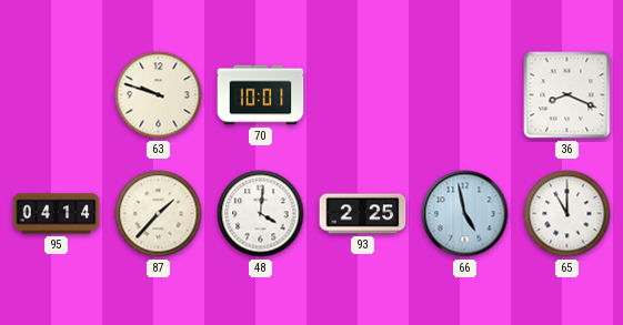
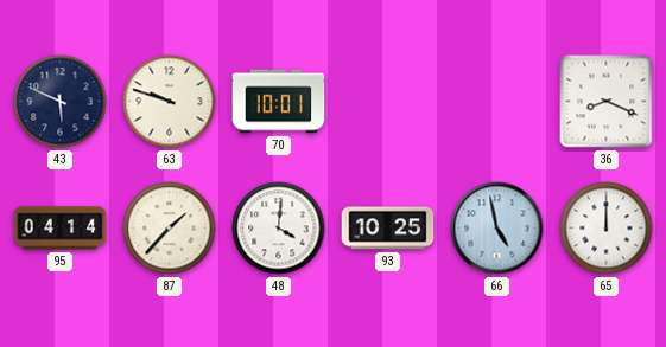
43: none -> 5:49 (61, 102)
93: 2:25 -> 10:25 (388, 229)
65: 11:00 -> 12:00 (607, 229)
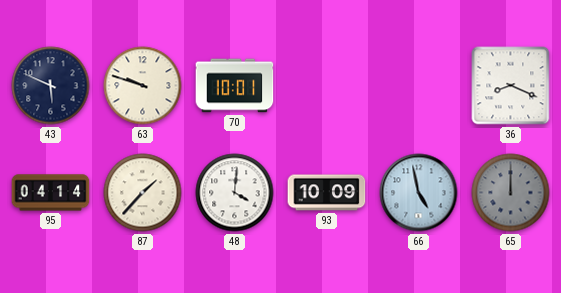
93: 10:25 -> 10:09 (327, 193)
65 dial: white -> grey (511, 193)
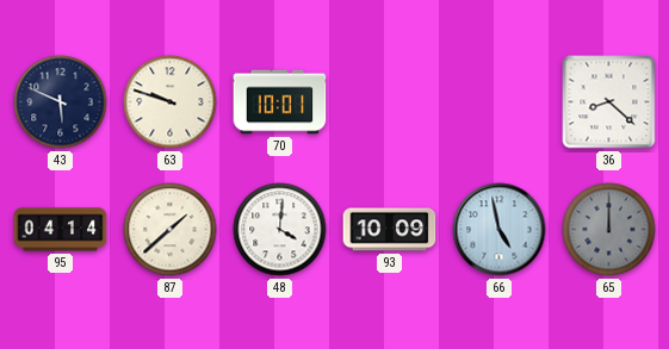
36: 8:19 -> 8:22 (609, 102)
87: 1:37 -> 1:38 (171, 230)
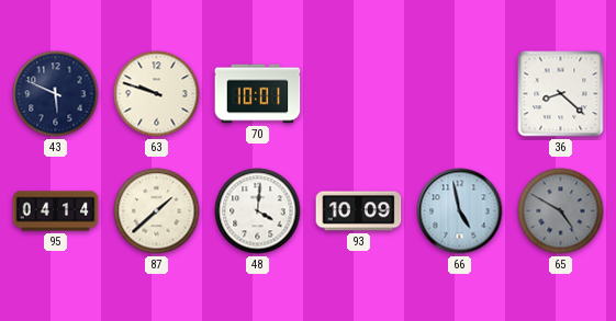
65: 12:00 -> 4:50 (561, 211)
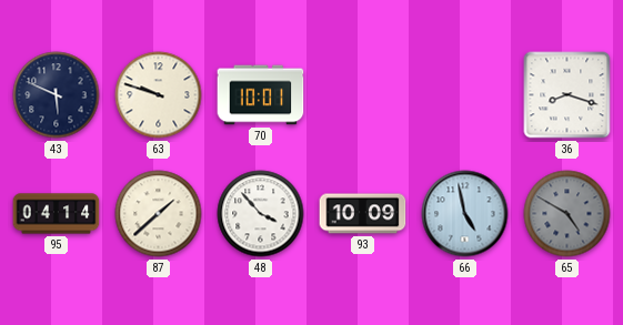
36: 8:22 -> 8:18 (567, 95)
48: 4:01 -> 3:53 (261, 214)
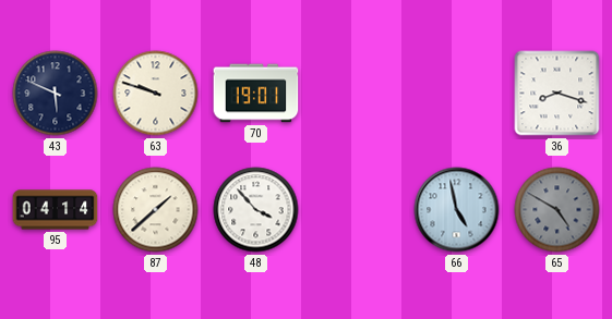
70: 10:01 -> 19:01 (256, 94)
93: 10:09 -> none (363, 214)
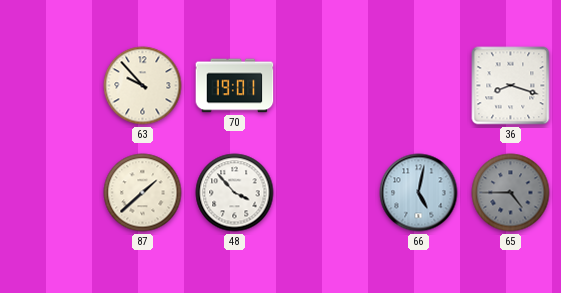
43: 5:49 -> none (56, 94)
63: 9:48 -> 9:53 (143, 86)
95: 04:14 -> none (56, 210)
66: 4:58 -> 5:02 (419, 193)
65: 4:50 -> 4:45 (511, 193)
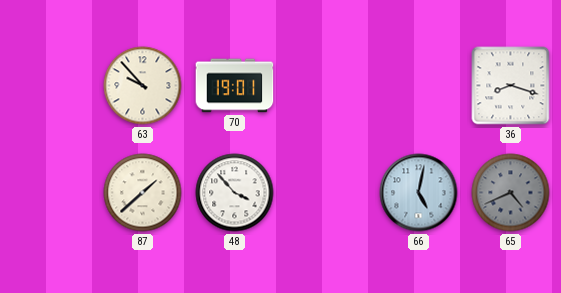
65: 4:45 -> 4:41 (511, 193)
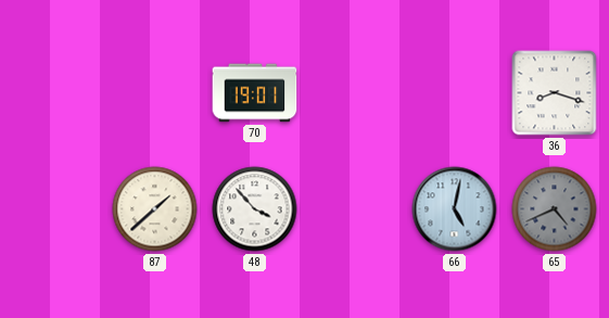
63: 9:53 -> none (143, 86)
